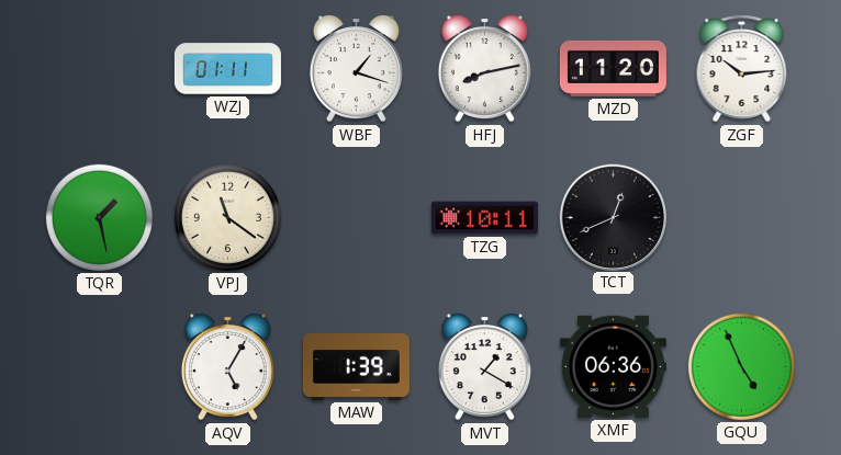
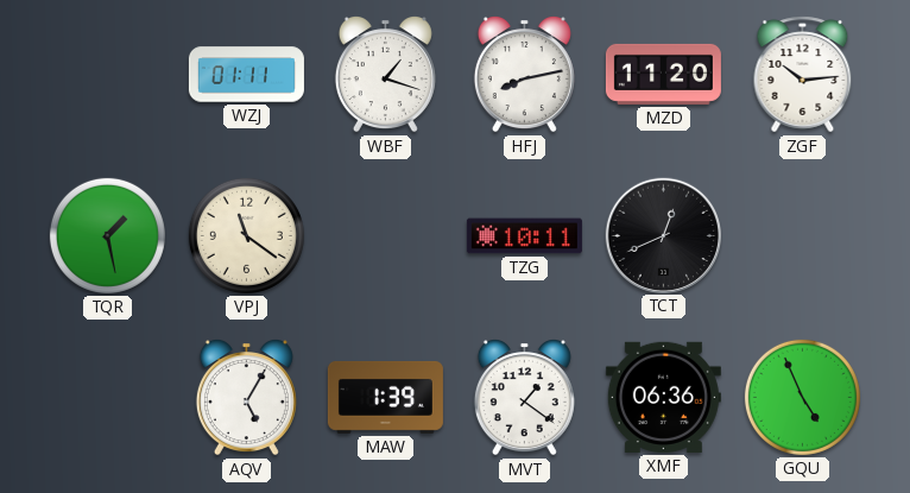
MVT: 1:20 -> 1:21 (524, 398)
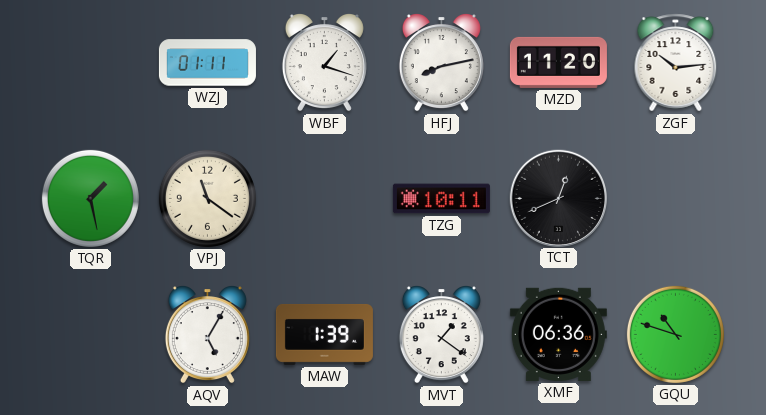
GQU: 4:56 -> 10:48 (675, 334)
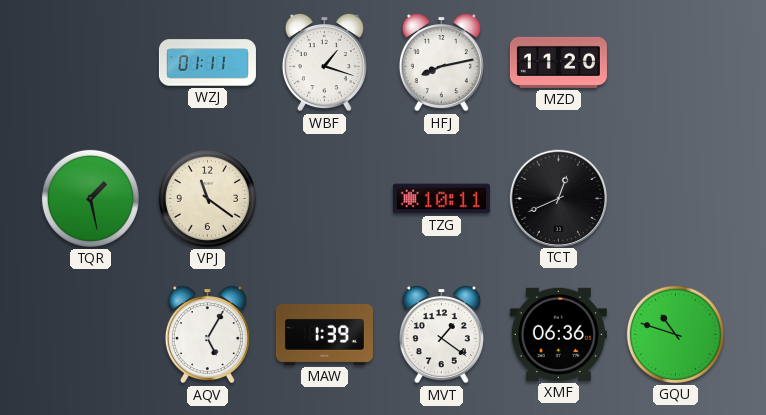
ZGF: 10:14 -> none (676, 63)
